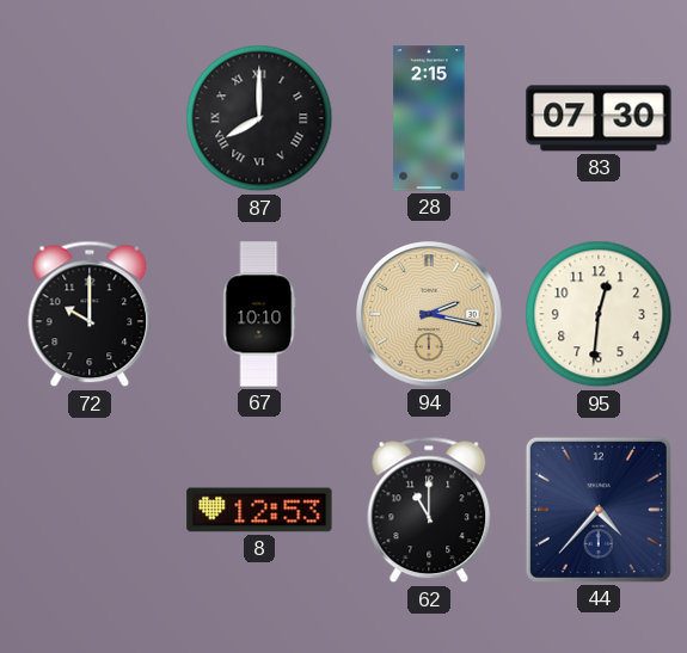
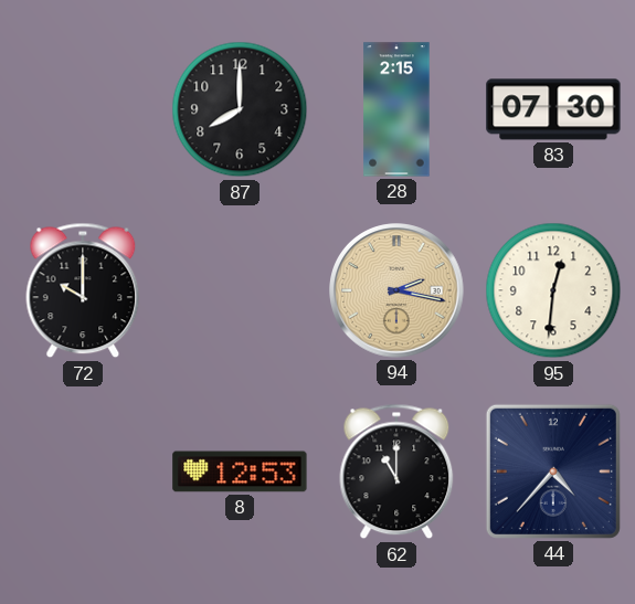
87 numerals: Roman -> Arabic (240, 109)
67: 10:10 -> none (259, 314)
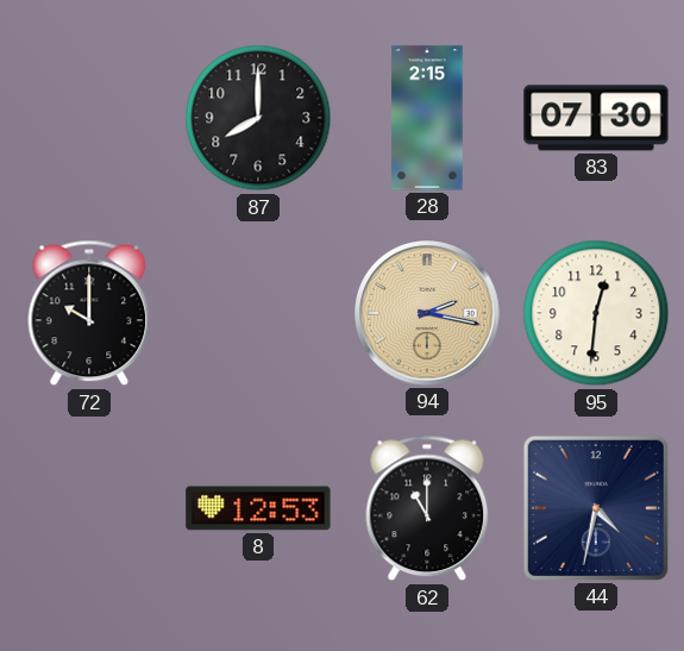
44: 4:37 -> 4:32 (596, 508)
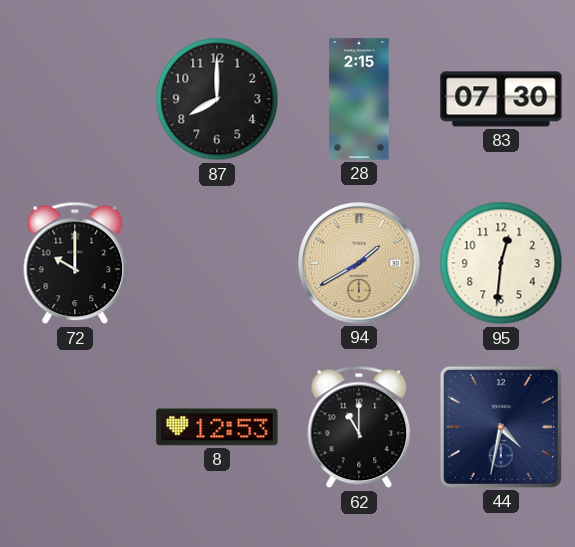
94: 2:17 -> 1:40 (359, 263)
